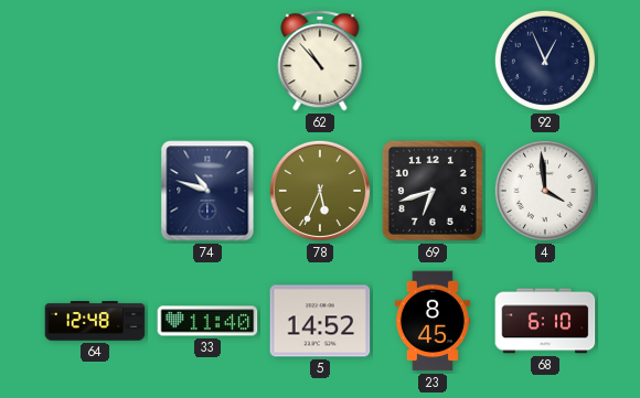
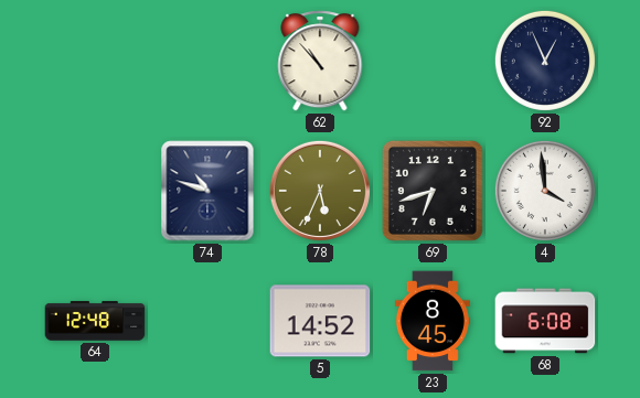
33: 11:40 -> none (207, 321)
68: 6:10 -> 6:08 (545, 321)
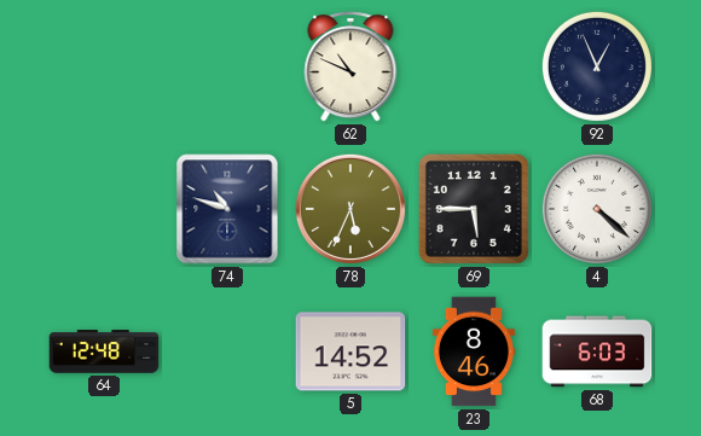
62: 10:53 -> 10:49 (350, 66)
69: 6:42 -> 5:45 (474, 209)
4: 3:59 -> 4:22 (597, 209)
23: 8:45 -> 8:46 (474, 351)
68: 6:08 -> 6:03 (597, 351)
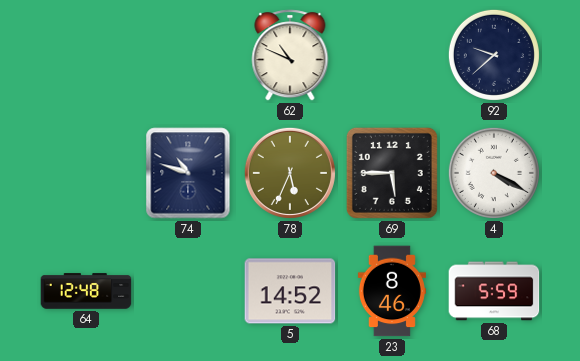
92: 12:56 -> 9:38 (494, 55)
4: 4:22 -> 4:20 (494, 173)
68: 6:03 -> 5:59 (494, 291)
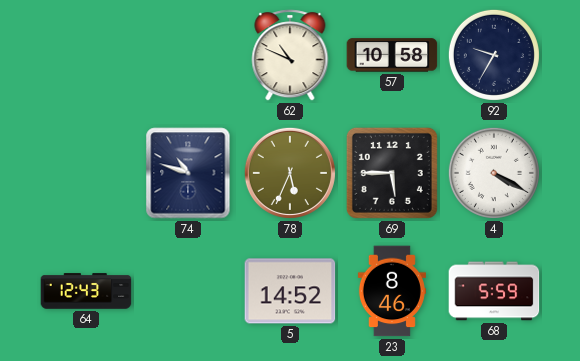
57: none -> 10:58 (392, 55)
92: 9:38 -> 9:35 (494, 55)
64: 12:48 -> 12:43 (86, 291)
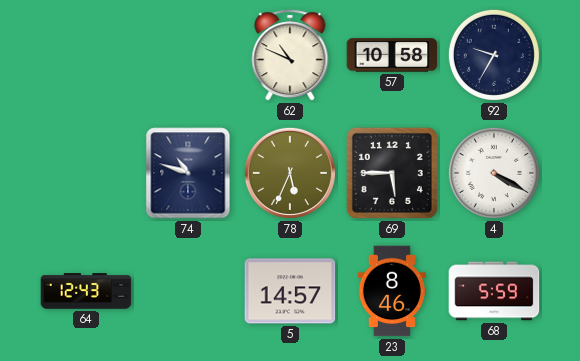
5: 14:52 -> 14:57 (290, 291)
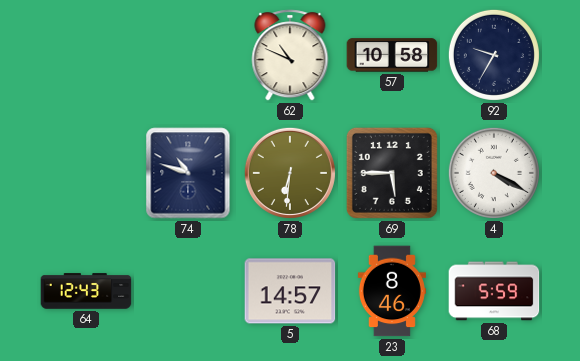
78: 5:34 -> 6:31 (290, 173)
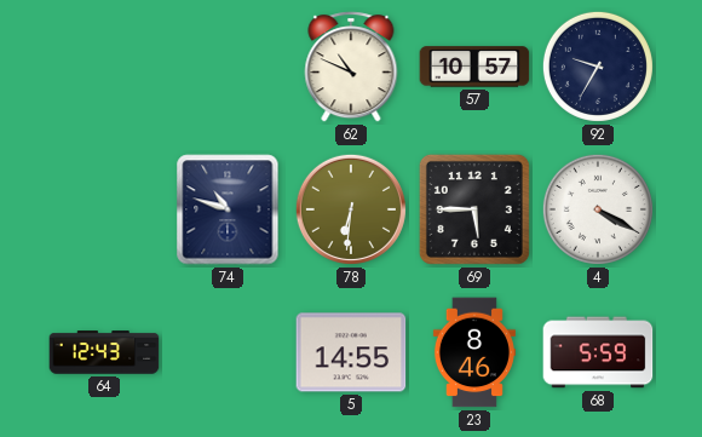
57: 10:58 -> 10:57 (474, 67)
5: 14:57 -> 14:55 (351, 352)
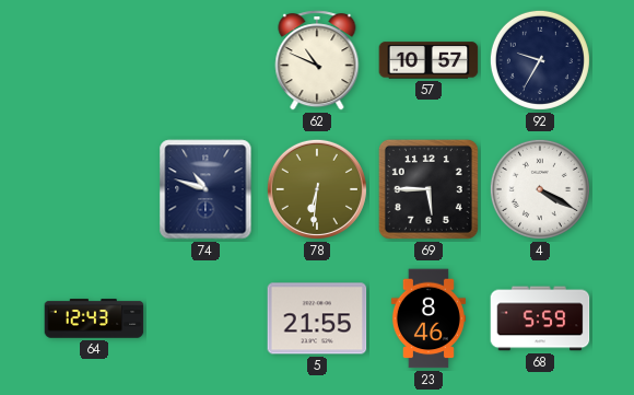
5: 14:55 -> 21:55 (317, 318)
